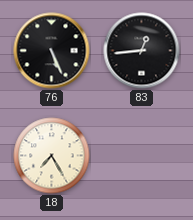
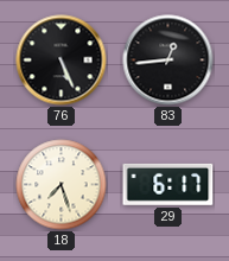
18: 7:25 -> 7:27 (62, 185)
29: none -> 6:17 (168, 184)
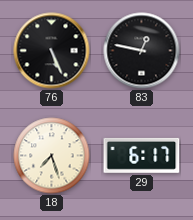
83: 12:44 -> 12:47 (142, 51)
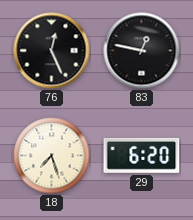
76: 5:26 -> 12:26 (52, 51)
29: 6:17 -> 6:20 (142, 155)
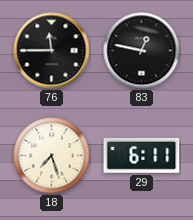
76: 12:26 -> 11:45 (52, 51)
29: 6:20 -> 6:11 (142, 155)
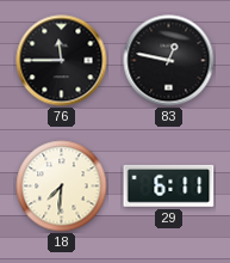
18: 7:27 -> 7:31 (62, 186)
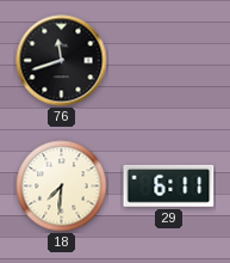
76: 11:45 -> 11:42 (62, 61)
83: 12:47 -> none (169, 61)
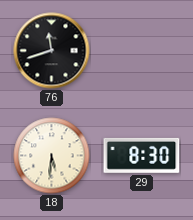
18: 7:31 -> 5:31 (52, 156)
29: 6:11 -> 8:30 (142, 155)
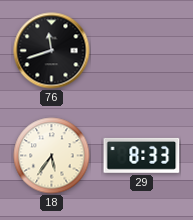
18: 5:31 -> 5:36 (52, 156)
29: 8:30 -> 8:33 (142, 155)
